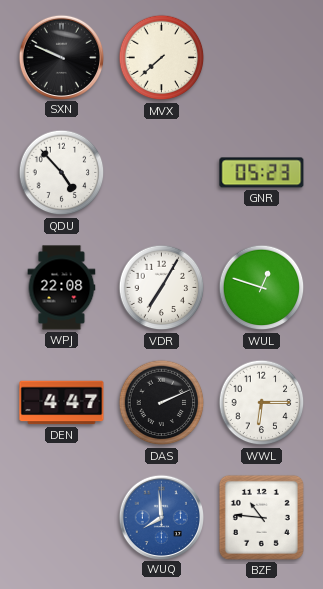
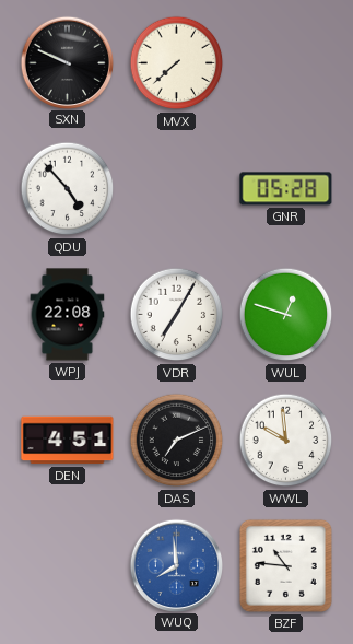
GNR: 05:23 -> 05:28 (286, 189)
DEN: 4:47 -> 4:51 (68, 441)
DAS: 2:11 -> 7:11 (177, 441)
WWL: 6:15 -> 9:59 (286, 441)
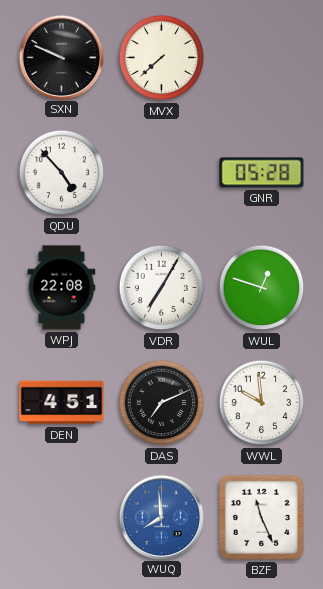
BZF: 10:46 -> 11:26 (261, 517)
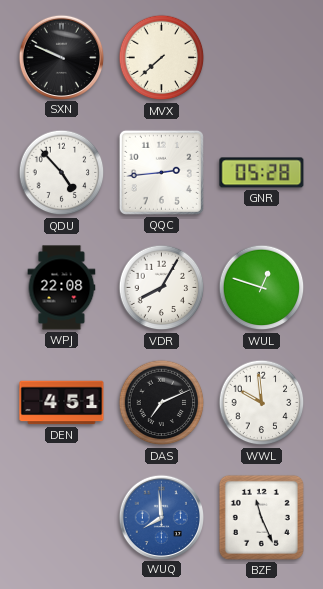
QQC: none -> 2:44 (161, 172)
VDR: 7:05 -> 8:05 (162, 288)
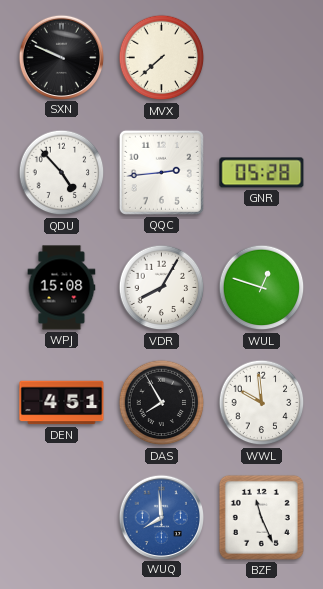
WPJ: 22:08 -> 15:08 (62, 288)
DAS: 7:11 -> 7:55 (162, 403)
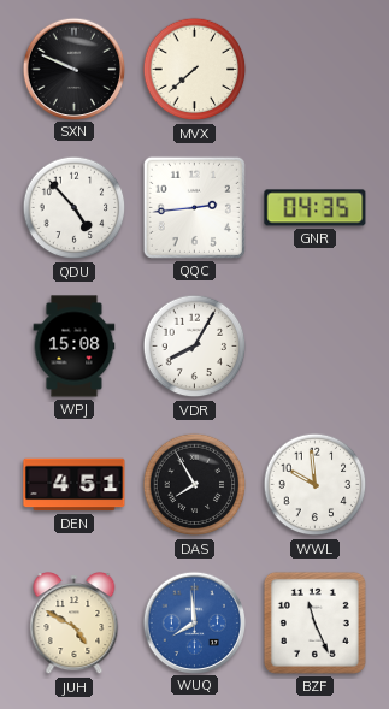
GNR: 05:28 -> 04:35 (316, 208)
WUL: 12:48 -> none (262, 288)
JUH: none -> 4:50 (75, 624)
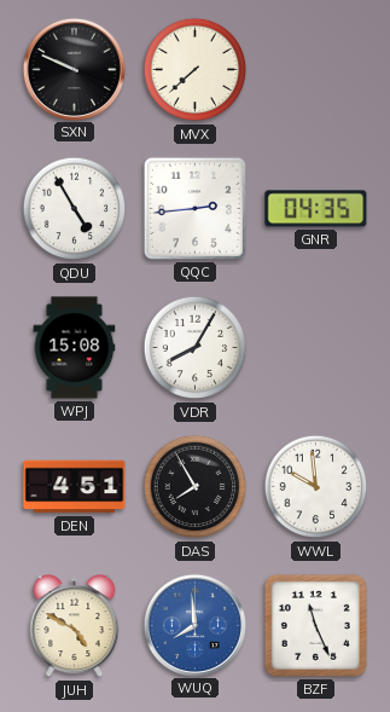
QDU: 4:53 -> 4:55 (75, 209)
